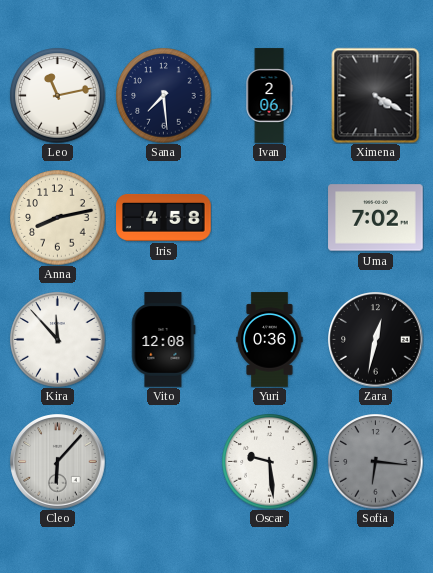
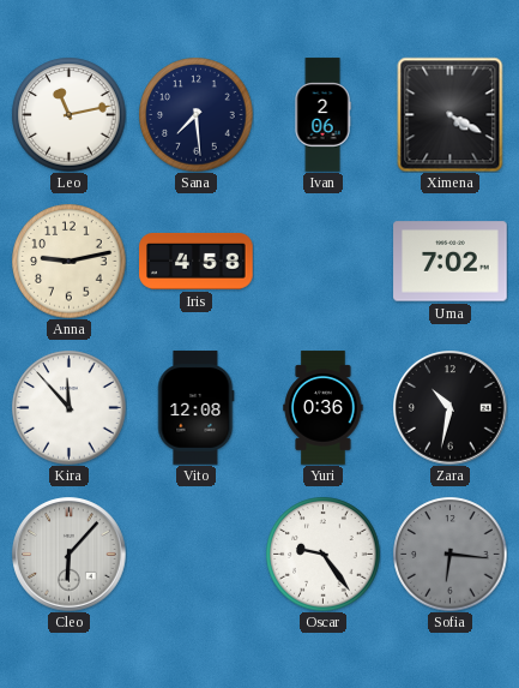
Anna: 8:13 -> 9:13 (68, 261)
Zara: 12:32 -> 10:32 (451, 408)
Oscar: 9:29 -> 9:24 (322, 554)
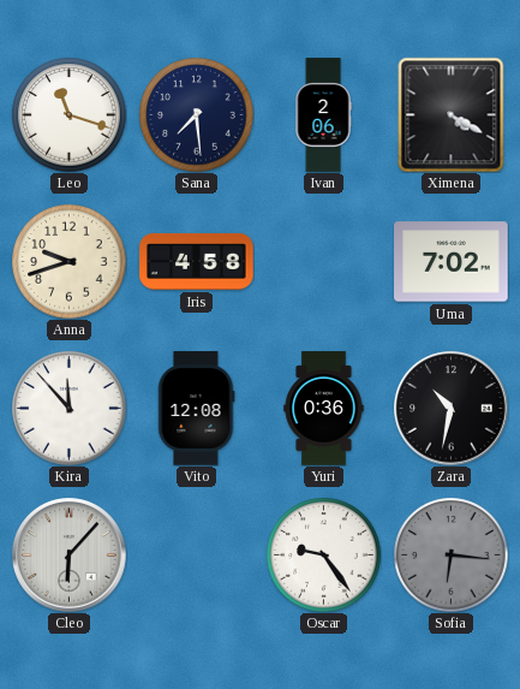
Leo: 11:13 -> 11:18 (68, 114)
Anna: 9:13 -> 9:42 (68, 261)
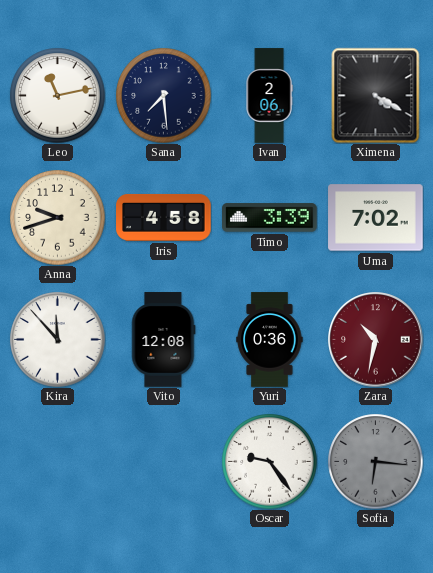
Leo: 11:18 -> 11:13 (57, 95)
Timo: none -> 3:39 (270, 218)
Zara dial: black -> burgundy (376, 340)
Cleo: 6:07 -> none (70, 556)
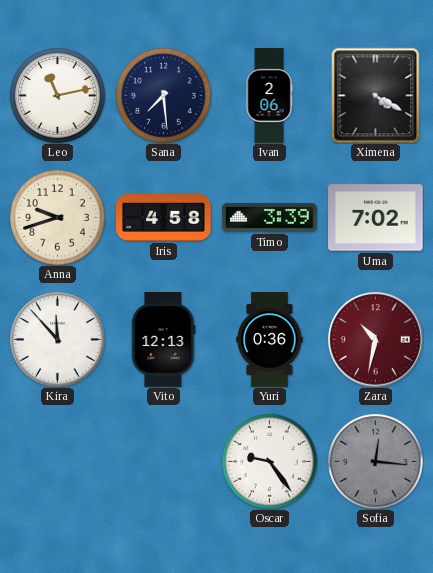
Vito: 12:08 -> 12:13 (164, 340)
Sofia: 6:16 -> 12:16 (375, 461)
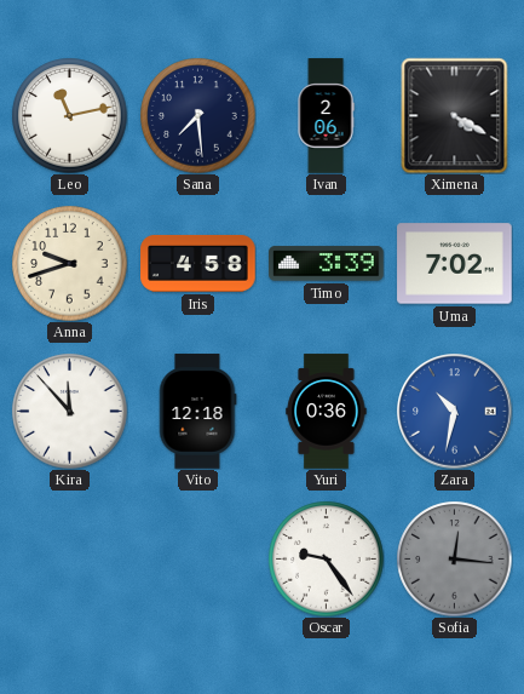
Vito: 12:13 -> 12:18 (198, 412)
Zara dial: burgundy -> blue (455, 412)
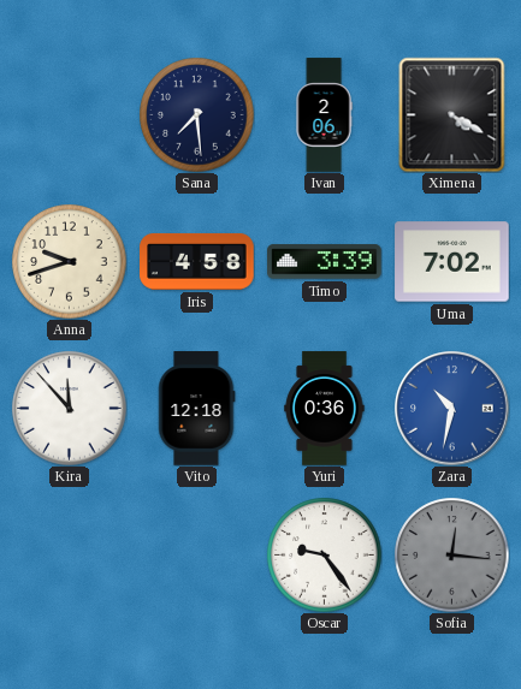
Leo: 11:13 -> none (69, 115)
